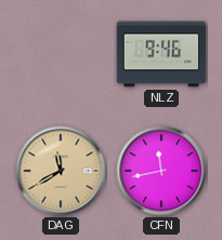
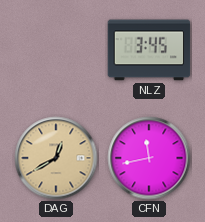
NLZ: 9:46 -> 3:45 (149, 50)
DAG: 11:40 -> 12:40 (56, 158)
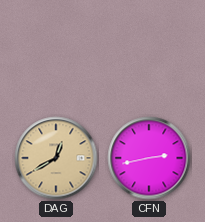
NLZ: 3:45 -> none (149, 50)
CFN: 11:43 -> 2:43 (149, 158)
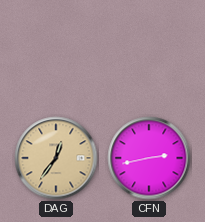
DAG: 12:40 -> 12:36 (56, 158)
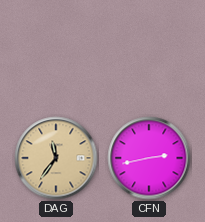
DAG: 12:36 -> 11:36 (56, 158)
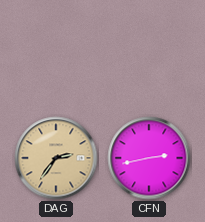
DAG: 11:36 -> 2:36 (56, 158)
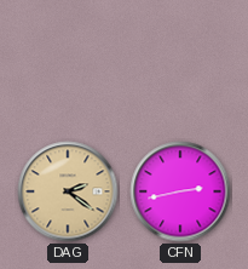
DAG: 2:36 -> 2:21 (68, 191)
